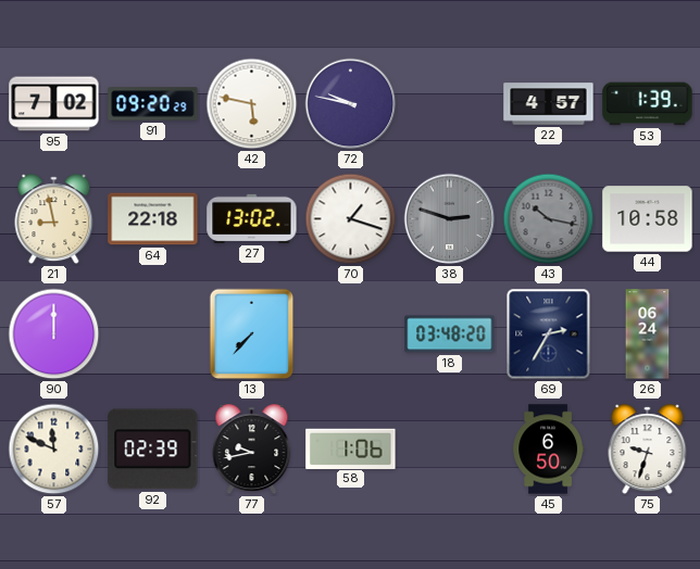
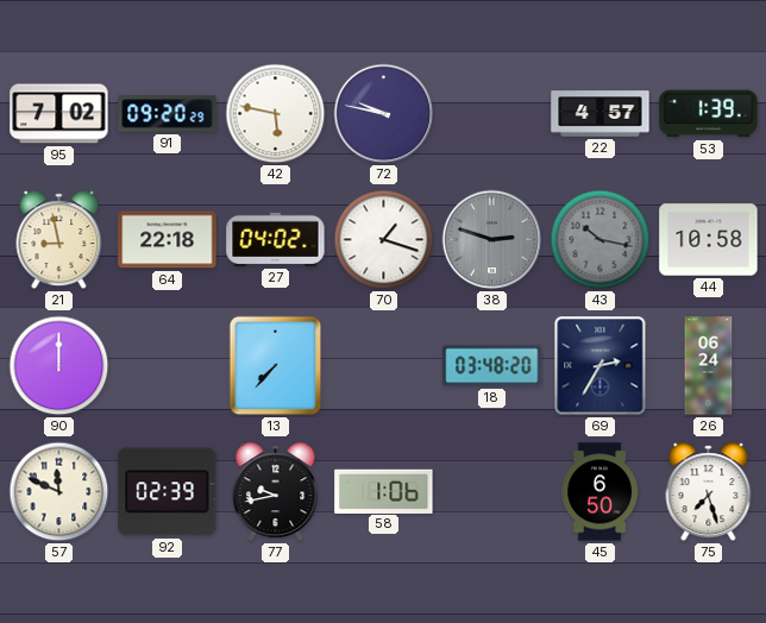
27: 13:02 -> 04:02 (276, 239)
75: 9:33 -> 7:27 (709, 492)
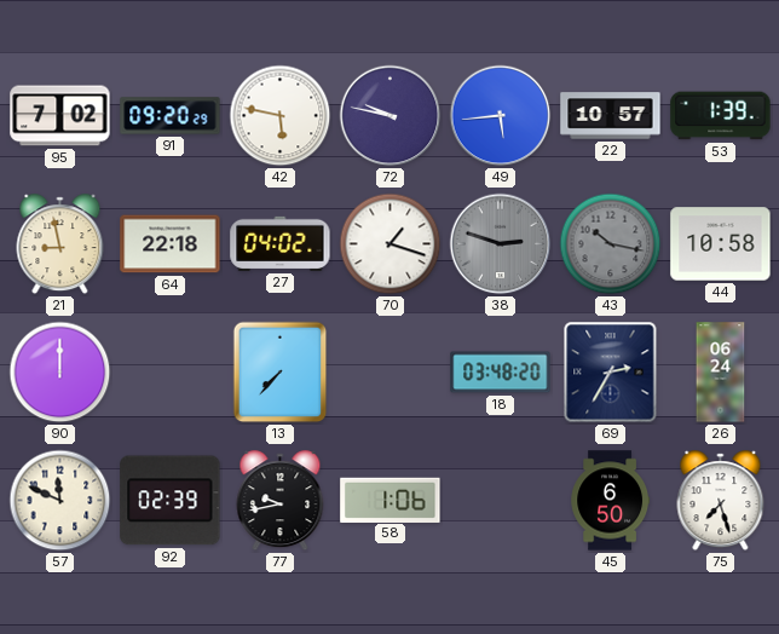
49: none -> 5:44 (501, 116)
22: 4:57 -> 10:57 (611, 116)
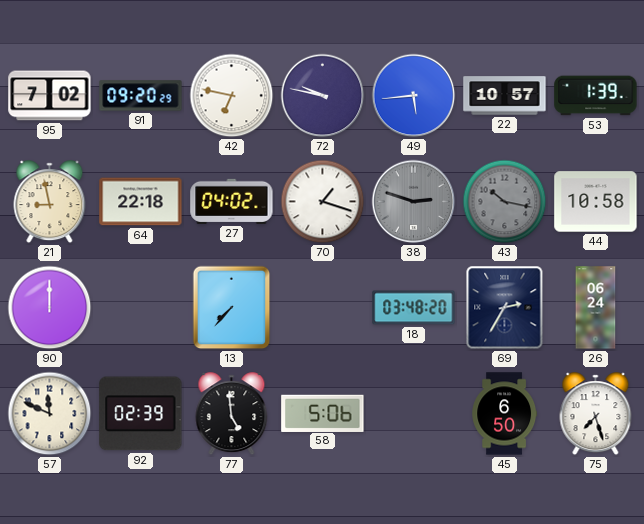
42: 5:47 -> 6:47 (232, 96)
77: 9:43 -> 4:59 (232, 414)
58: 1:06 -> 5:06 (323, 413)
